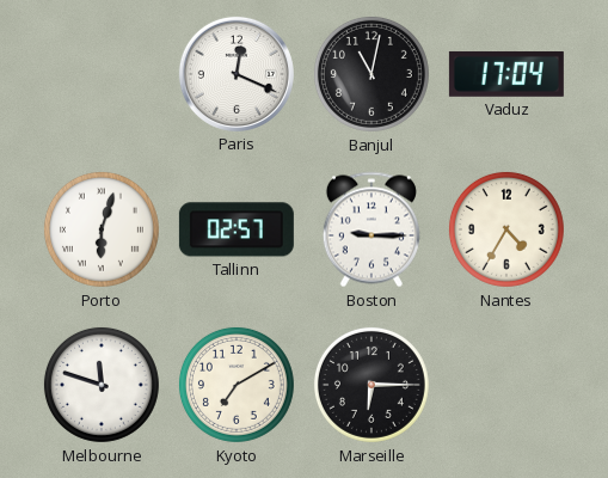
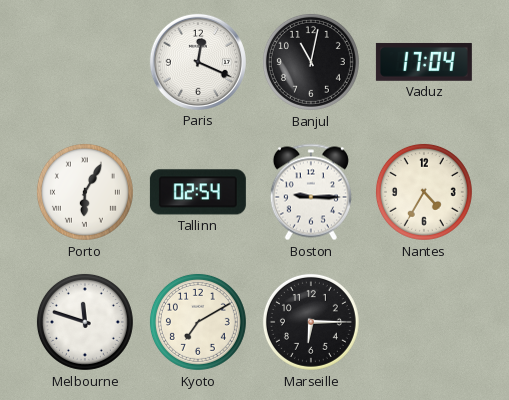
Porto: 6:03 -> 6:05 (85, 192)
Tallinn: 02:57 -> 02:54 (198, 192)
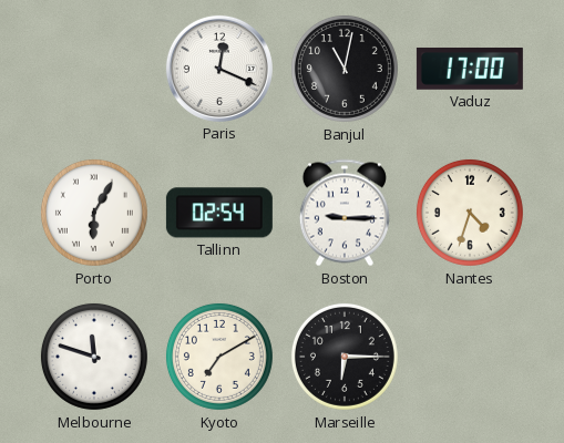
Vaduz: 17:04 -> 17:00 (470, 69)
Nantes: 4:35 -> 4:33 (470, 213)
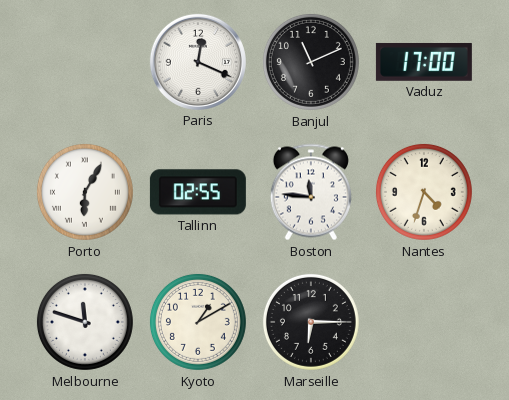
Banjul: 11:02 -> 11:11 (311, 62)
Tallinn: 02:54 -> 02:55 (198, 192)
Boston: 9:15 -> 11:46 (311, 192)
Kyoto: 7:10 -> 1:10 (198, 322)
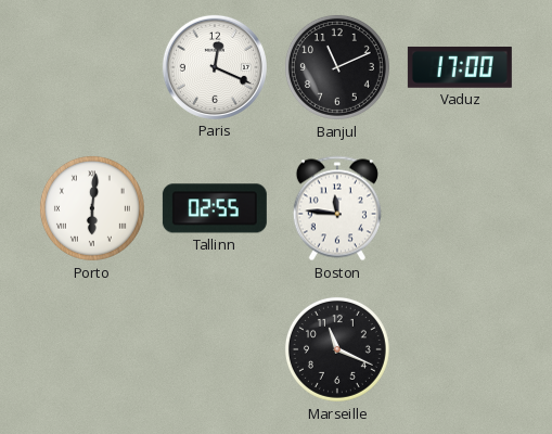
Porto: 6:05 -> 6:01 (92, 208)
Nantes: 4:33 -> none (424, 192)
Melbourne: 11:48 -> none (85, 322)
Kyoto: 1:10 -> none (198, 322)
Marseille: 6:15 -> 11:19 (337, 349)
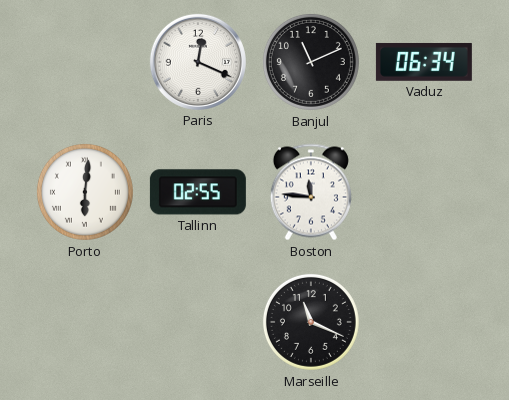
Vaduz: 17:00 -> 06:34 (424, 62)
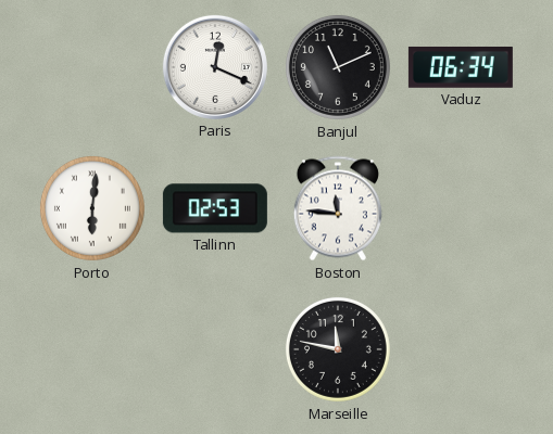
Tallinn: 02:55 -> 02:53 (215, 208)
Marseille: 11:19 -> 11:47 (338, 349)
